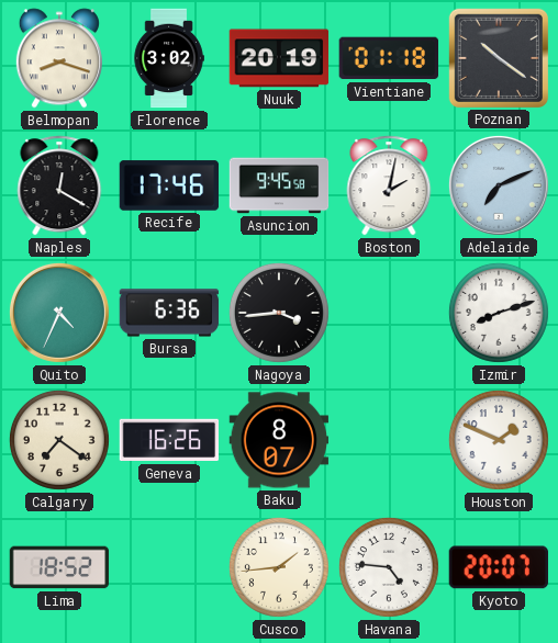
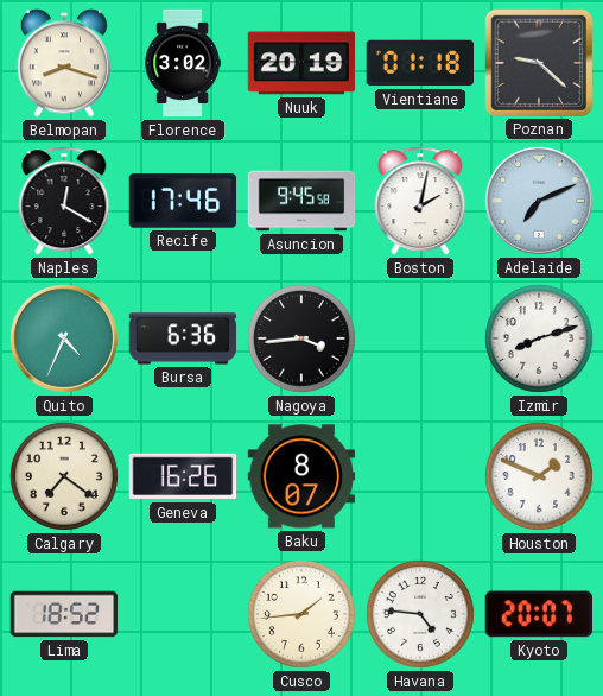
Poznan: 10:21 -> 9:22 (538, 62)
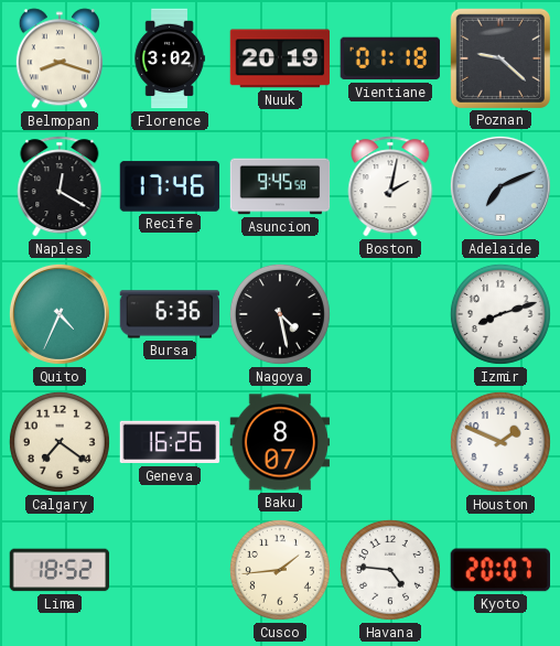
Nagoya: 3:44 -> 4:28 (280, 314)
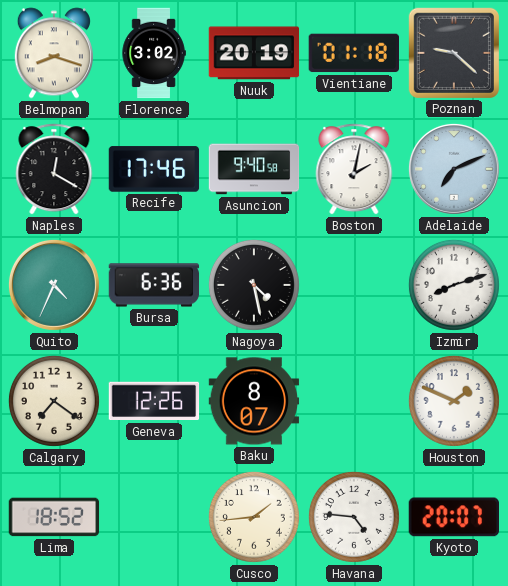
Asuncion: 9:45 -> 9:40 (254, 169)
Geneva: 16:26 -> 12:26 (154, 401)
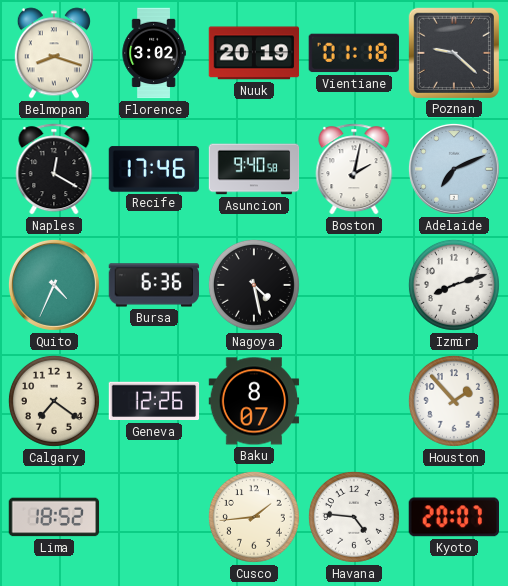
Houston: 1:49 -> 1:53 (454, 401)
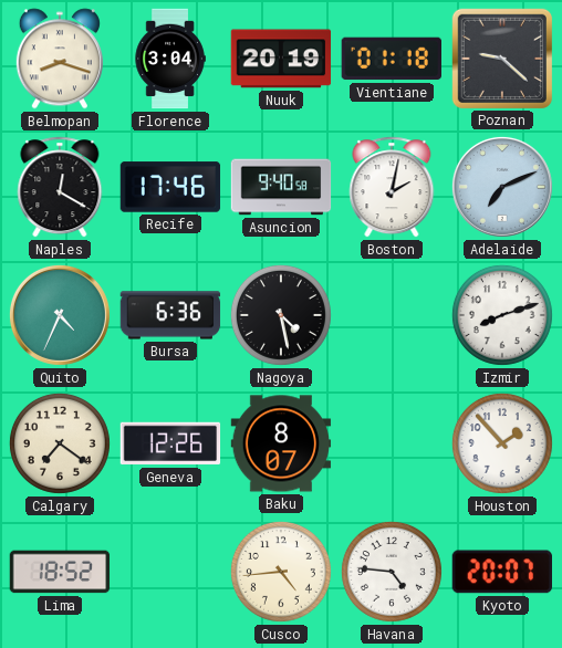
Florence: 3:02 -> 3:04 (170, 59)
Cusco: 1:44 -> 4:44 (281, 572)
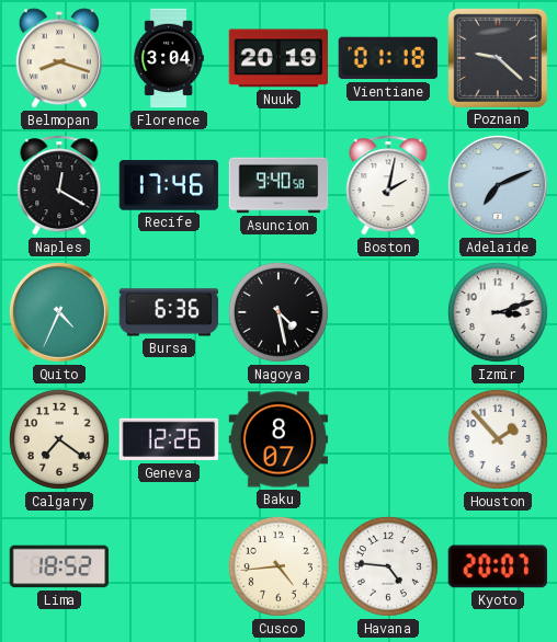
Izmir: 8:12 -> 3:12 (498, 312)
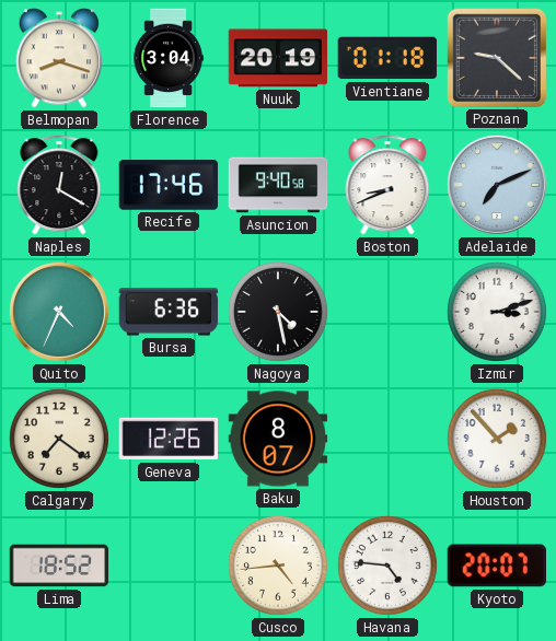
Boston: 2:02 -> 8:41 (387, 185)
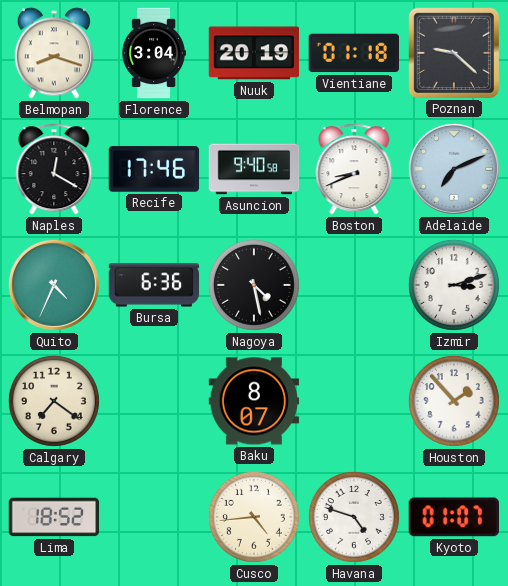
Geneva: 12:26 -> none (169, 439)
Havana: 4:46 -> 4:48 (354, 517)
Kyoto: 20:07 -> 01:07 (453, 517)
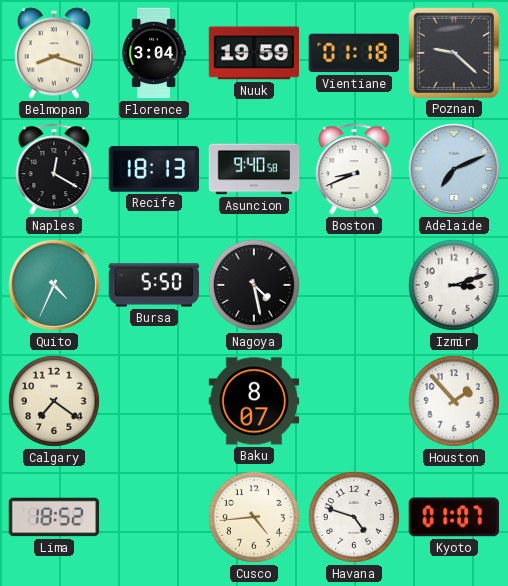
Nuuk: 20:19 -> 19:59 (254, 53)
Recife: 17:46 -> 18:13 (154, 169)
Bursa: 6:36 -> 5:50 (154, 285)
